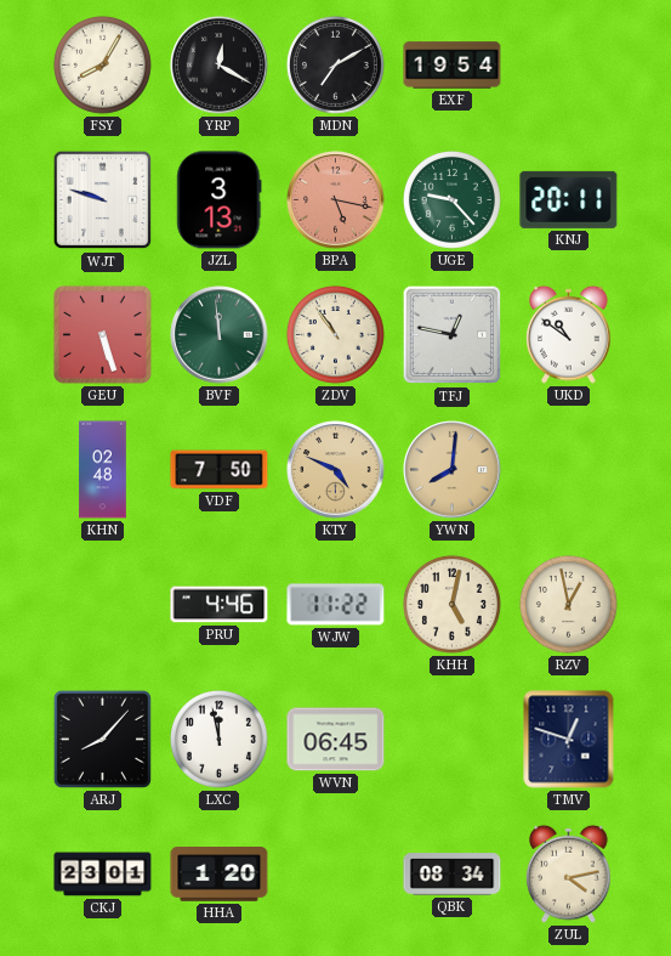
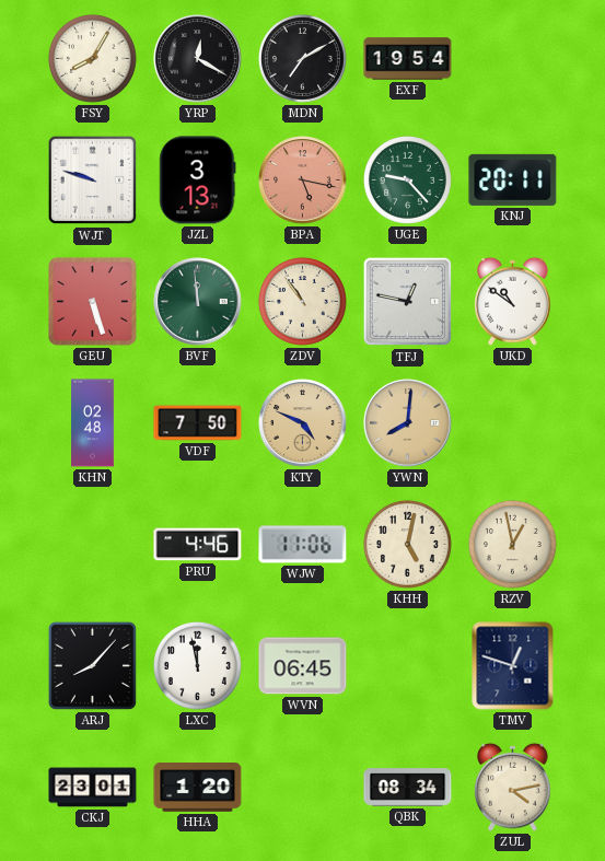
WJW: 11:22 -> 11:06 (303, 545)
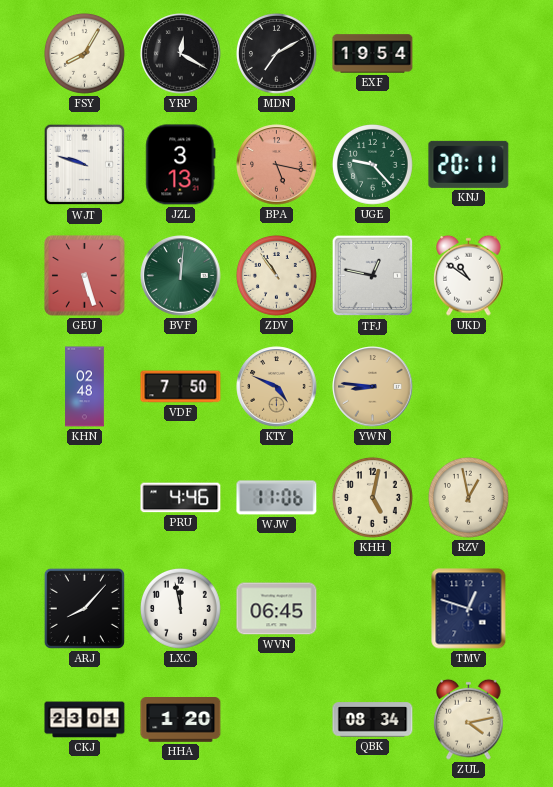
BVF: 11:59 -> 12:01 (181, 276)
YWN: 8:01 -> 8:46 (373, 387)
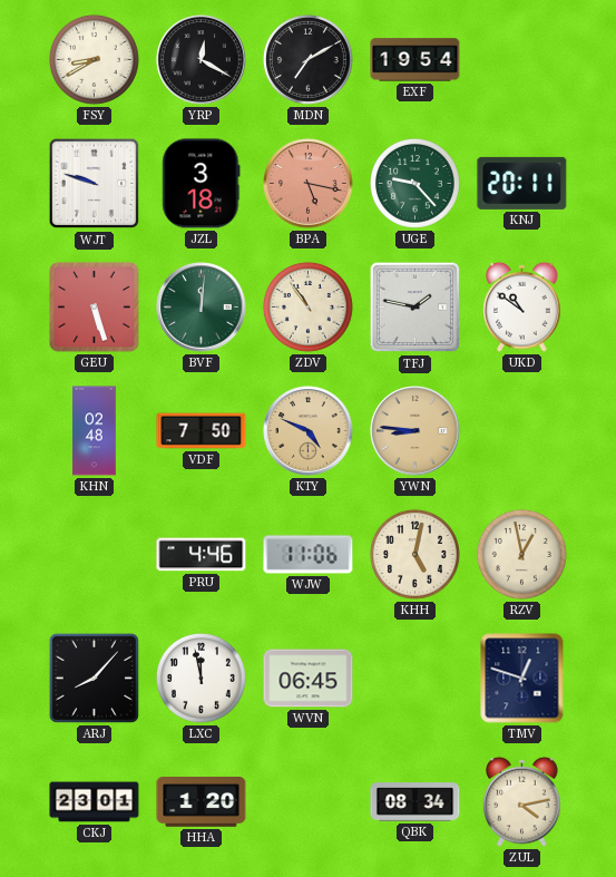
FSY: 8:05 -> 8:40 (94, 59)
JZL: 3:13 -> 3:18 (202, 184)
TFJ: 12:47 -> 1:47 (415, 308)
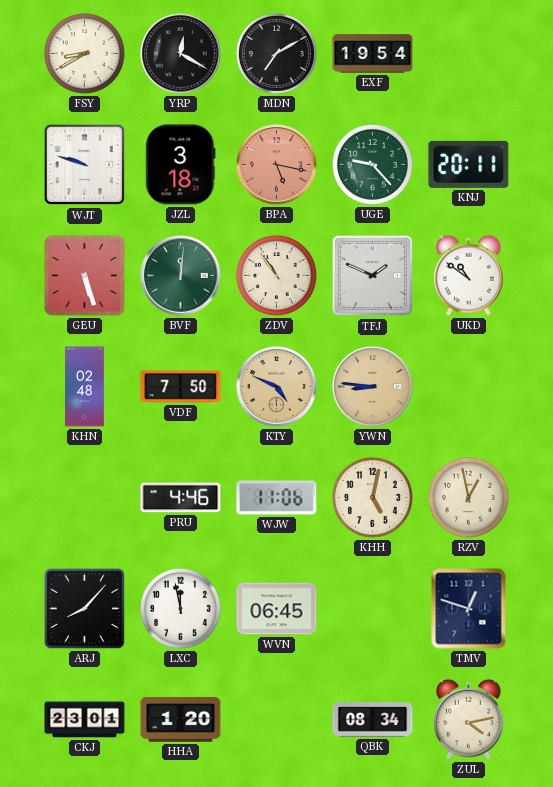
TFJ: 1:47 -> 1:49 (373, 276)
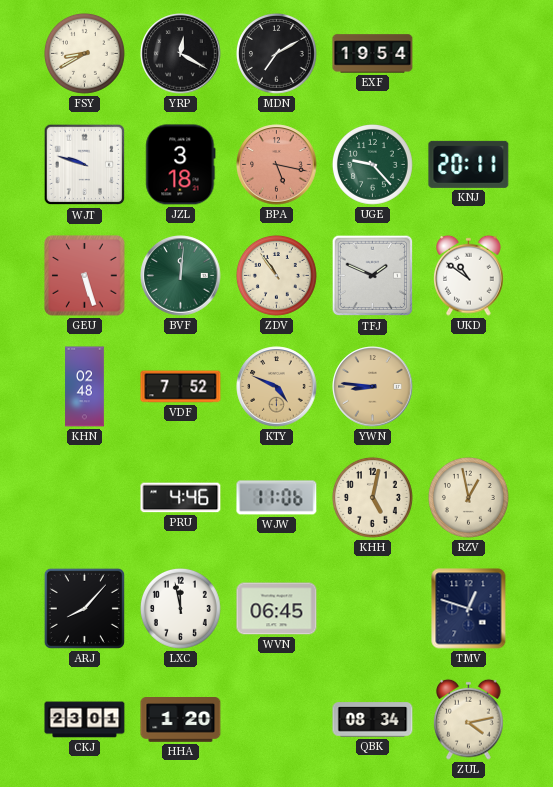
VDF: 7:50 -> 7:52 (181, 387)
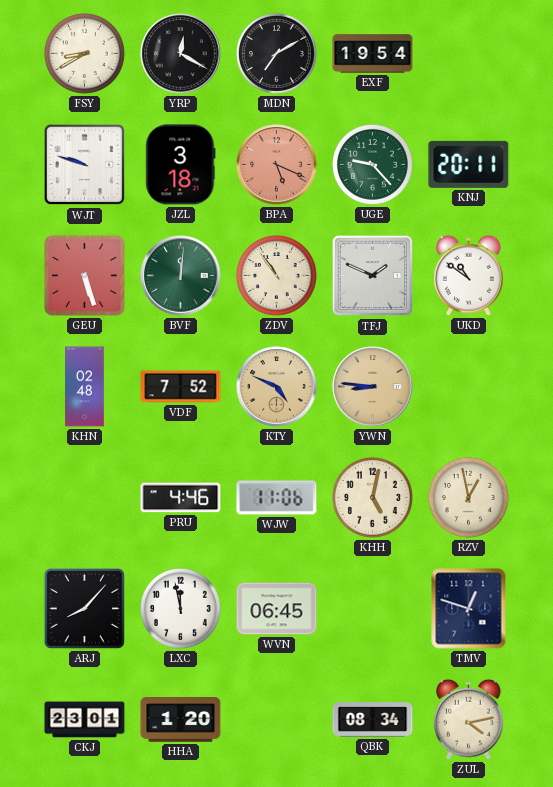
BPA: 5:17 -> 5:19 (277, 165)
